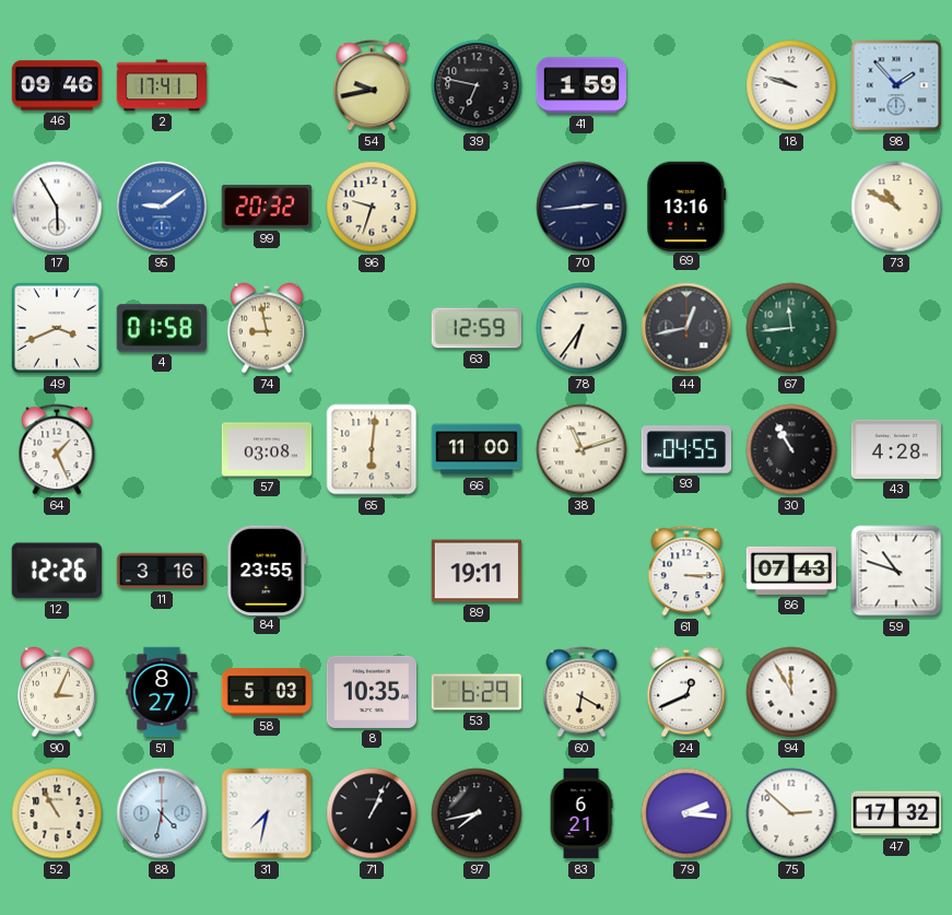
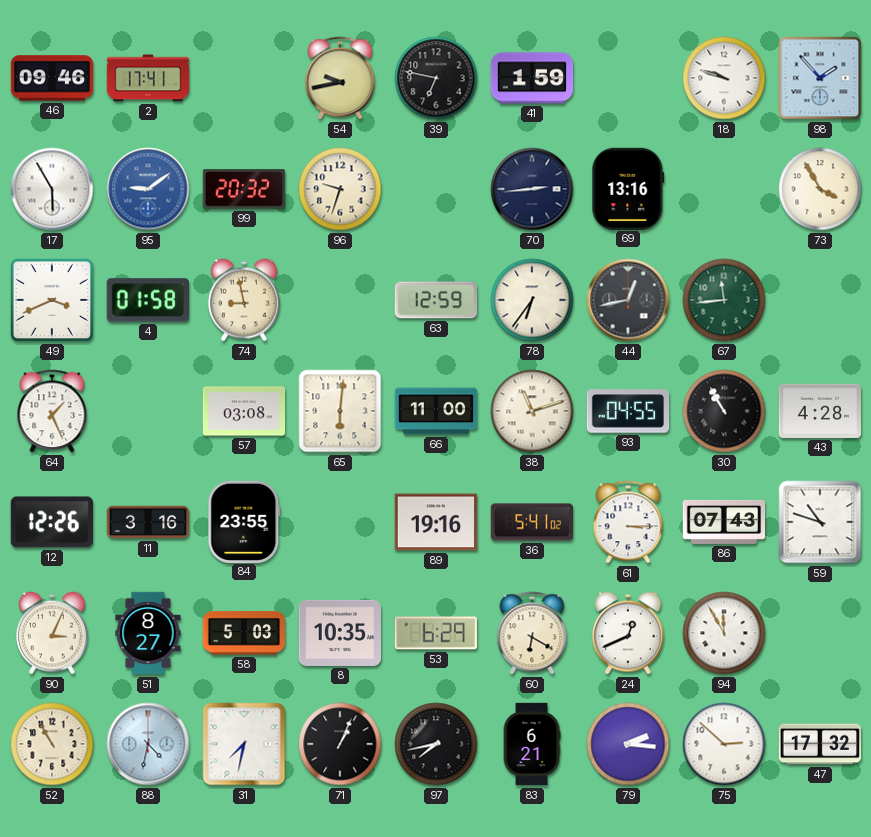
73: 10:50 -> 3:55 (820, 189)
89: 19:11 -> 19:16 (435, 522)
36: none -> 5:41 (531, 522)
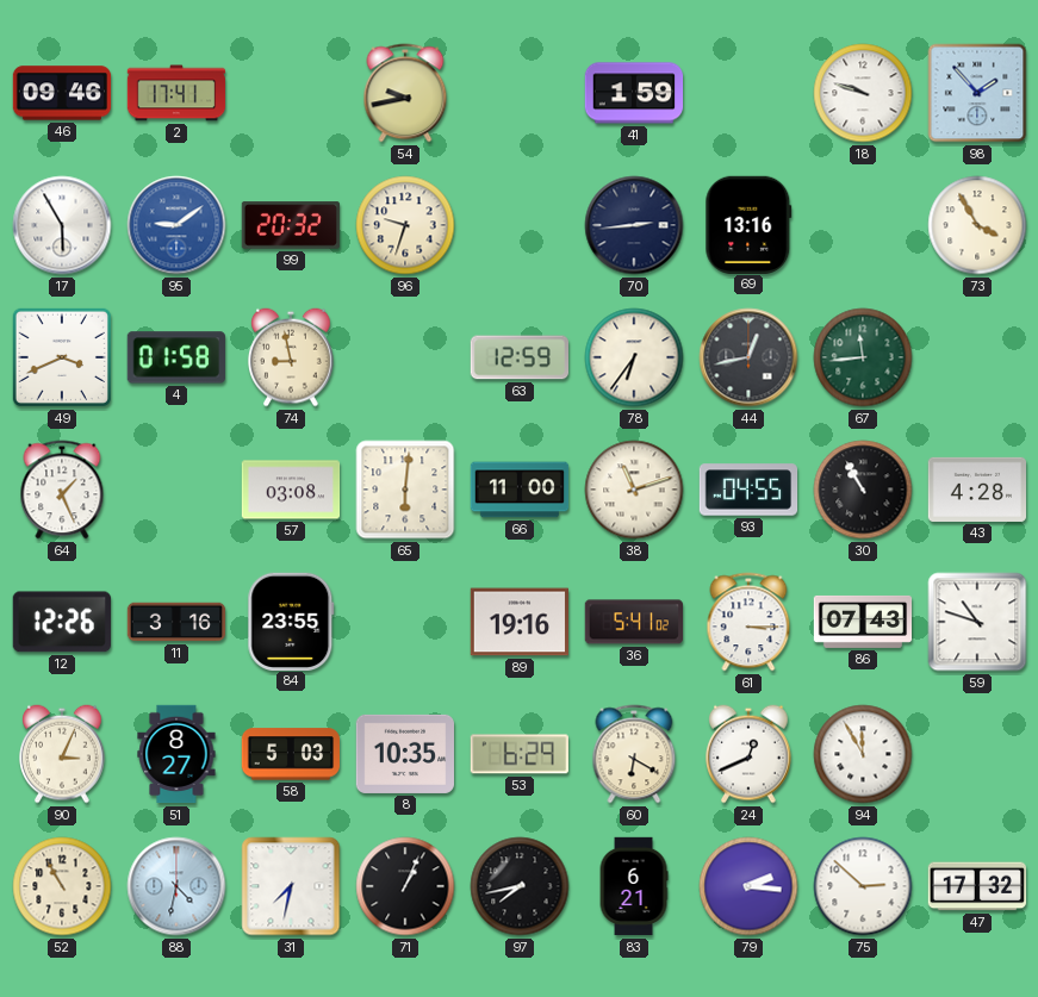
39: 6:47 -> none (436, 78)
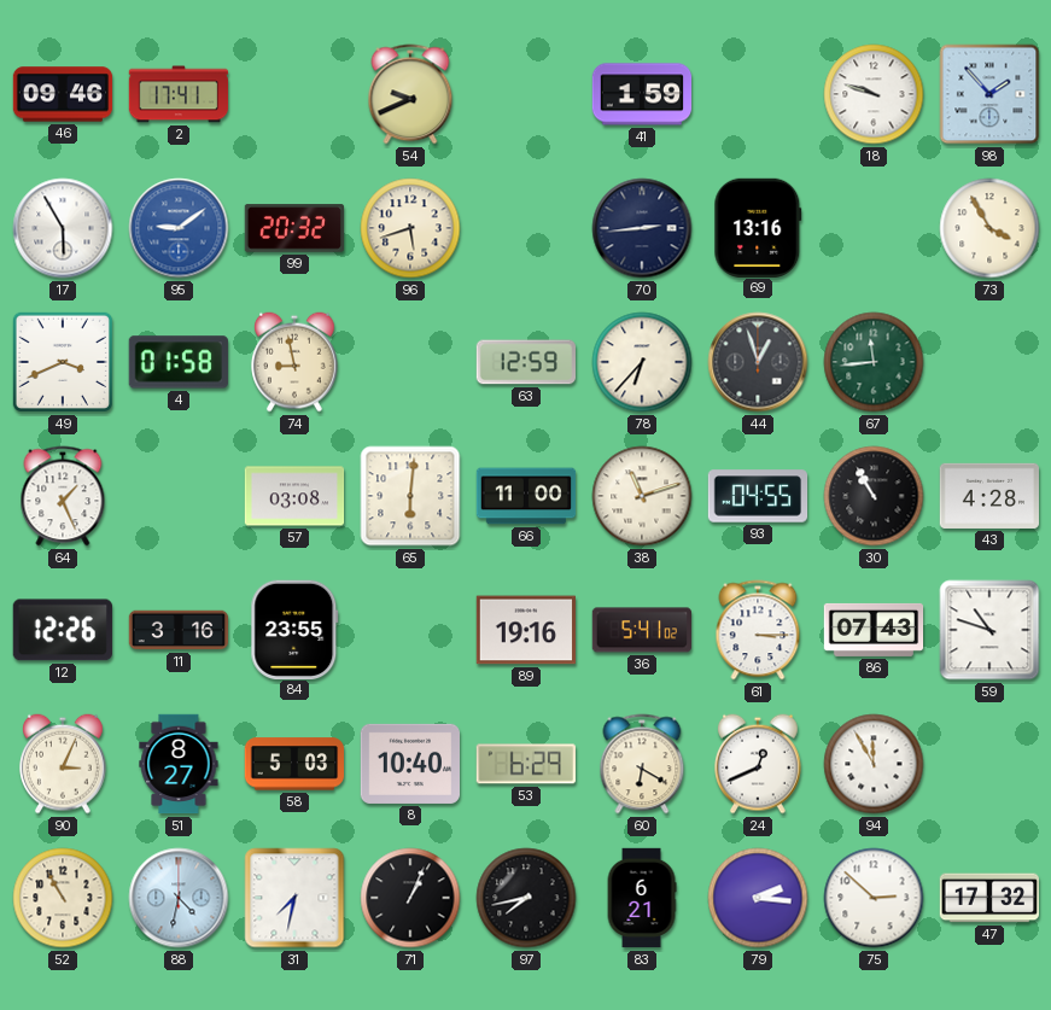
54: 9:43 -> 9:41 (410, 94)
96: 9:33 -> 5:42 (410, 228)
78: 6:36 -> 6:37 (642, 362)
44: 12:43 -> 12:57 (758, 362)
8: 10:35 -> 10:40 (409, 764)
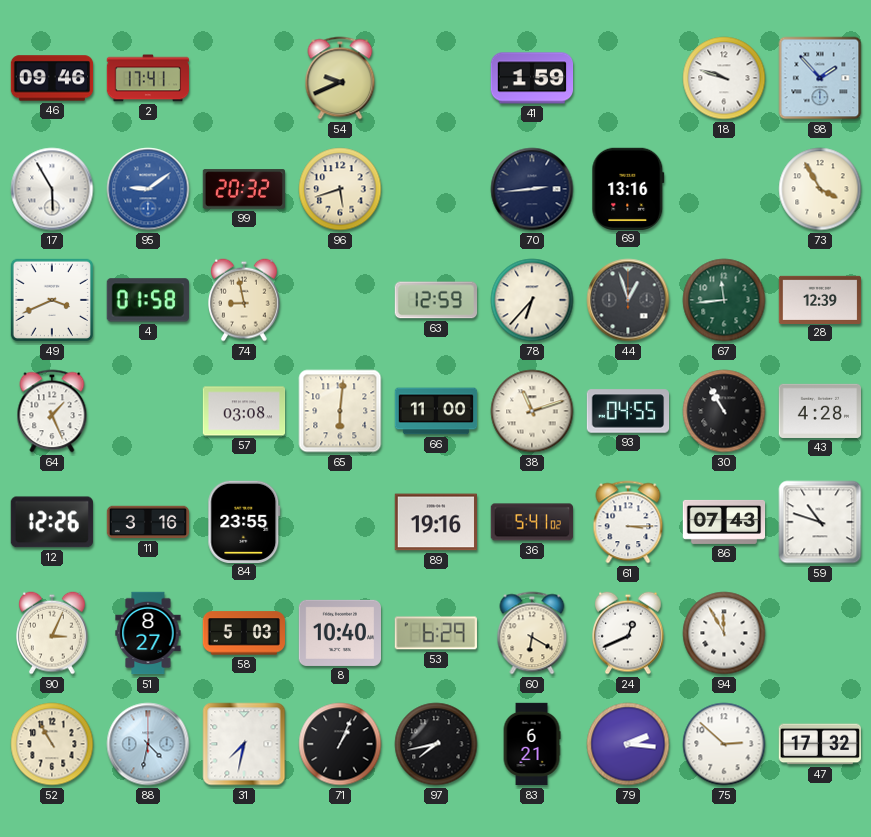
28: none -> 12:39 (820, 299)
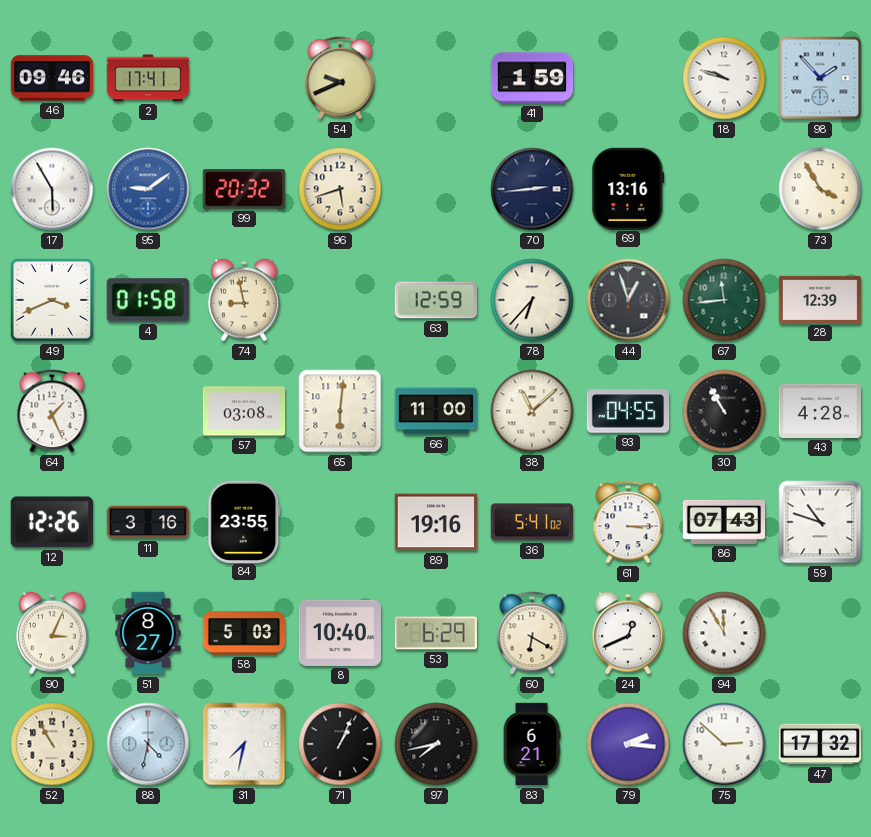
38: 11:12 -> 11:08 (532, 411)
